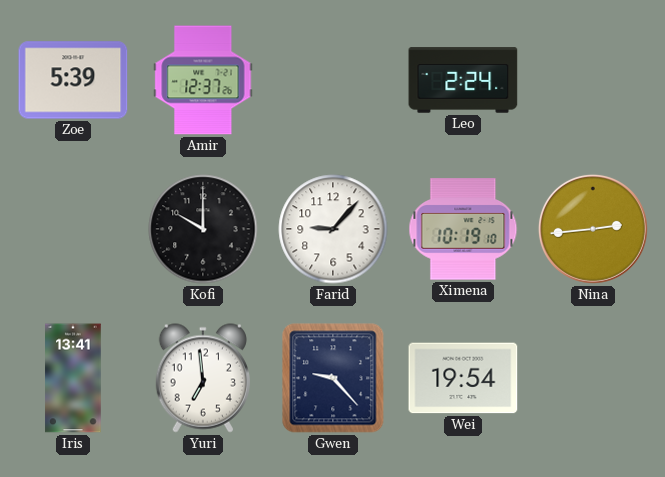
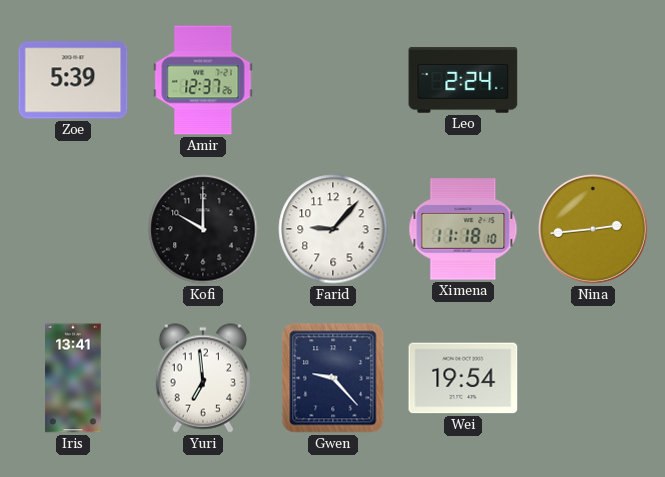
Ximena: 10:19 -> 11:18 (463, 229)
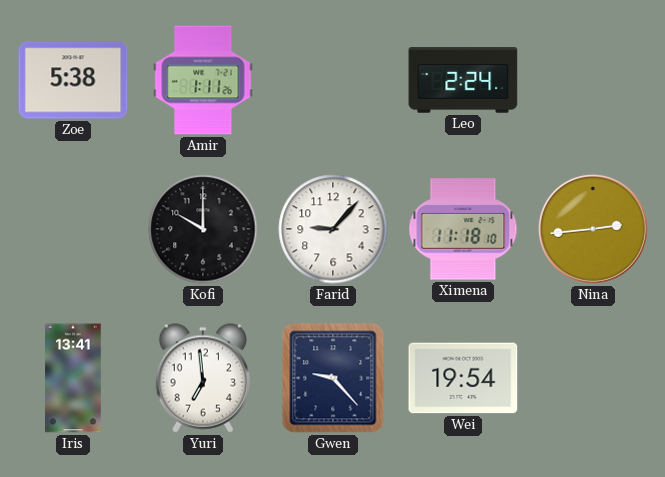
Zoe: 5:39 -> 5:38 (73, 80)
Amir: 12:37 -> 1:11 (203, 80)
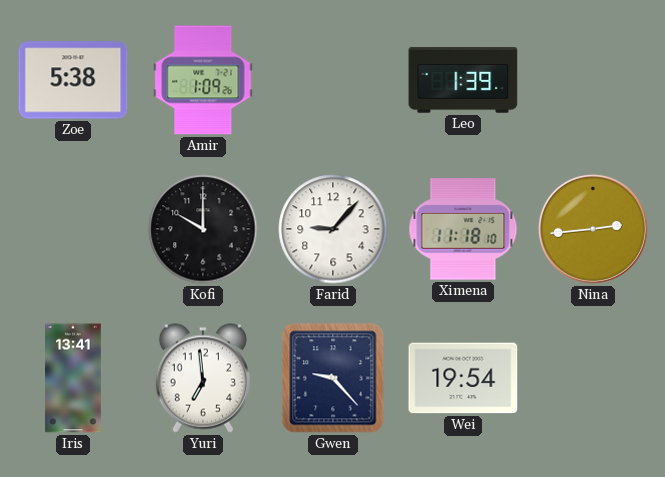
Amir: 1:11 -> 1:09 (203, 80)
Leo: 2:24 -> 1:39 (463, 80)
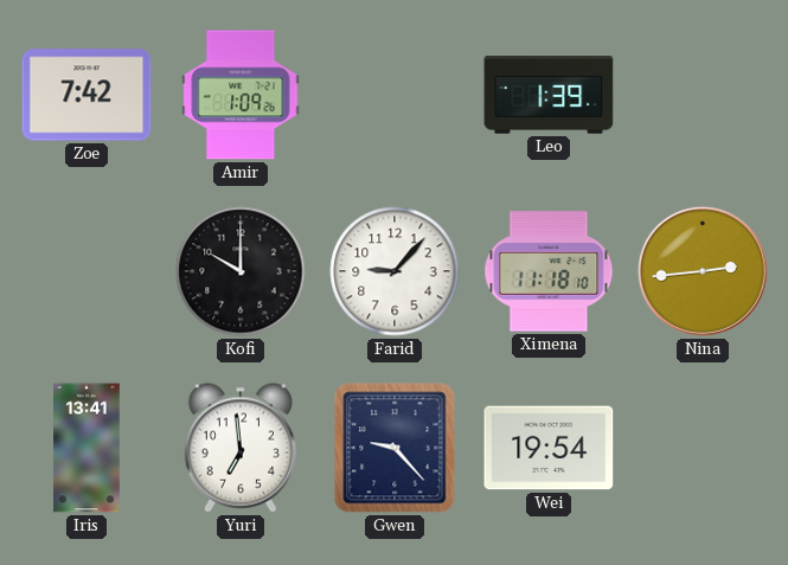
Zoe: 5:38 -> 7:42 (87, 95)
